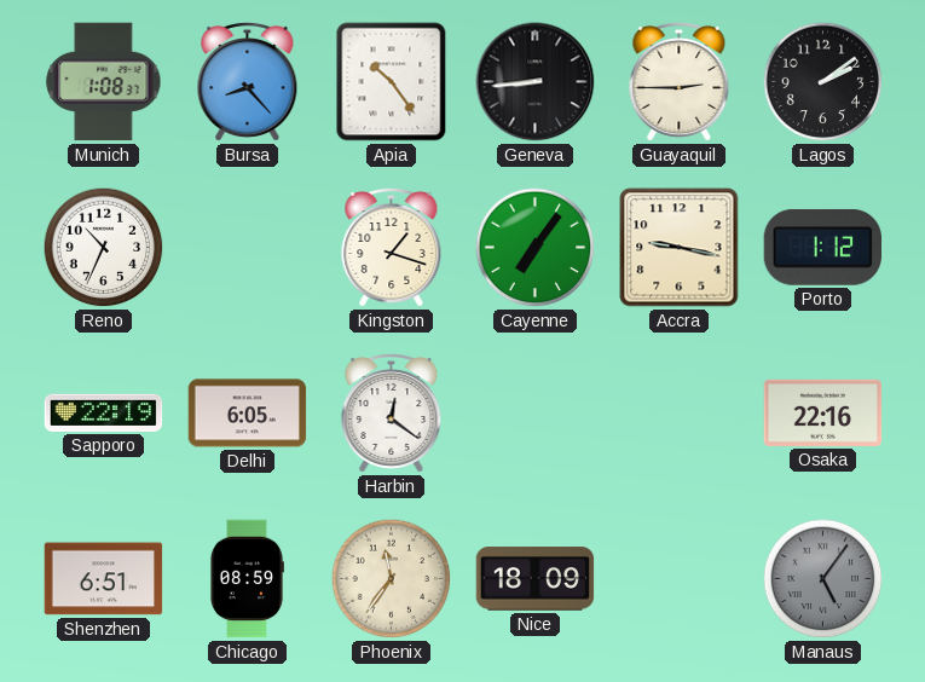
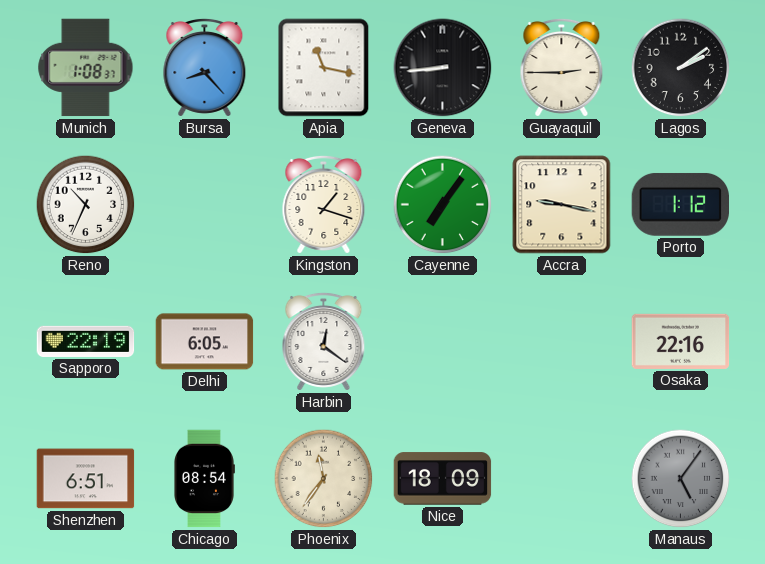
Apia: 10:24 -> 11:17 (324, 68)
Chicago: 08:59 -> 08:54 (204, 479)
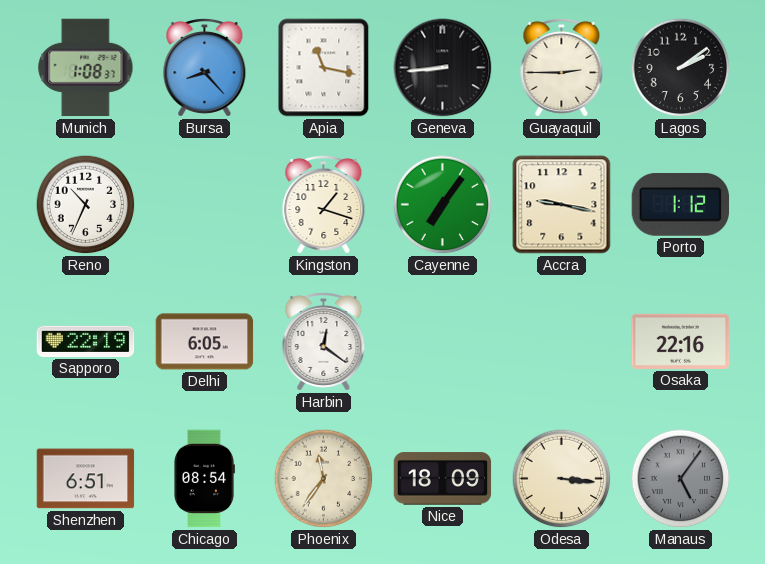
Odesa: none -> 3:16 (562, 479)
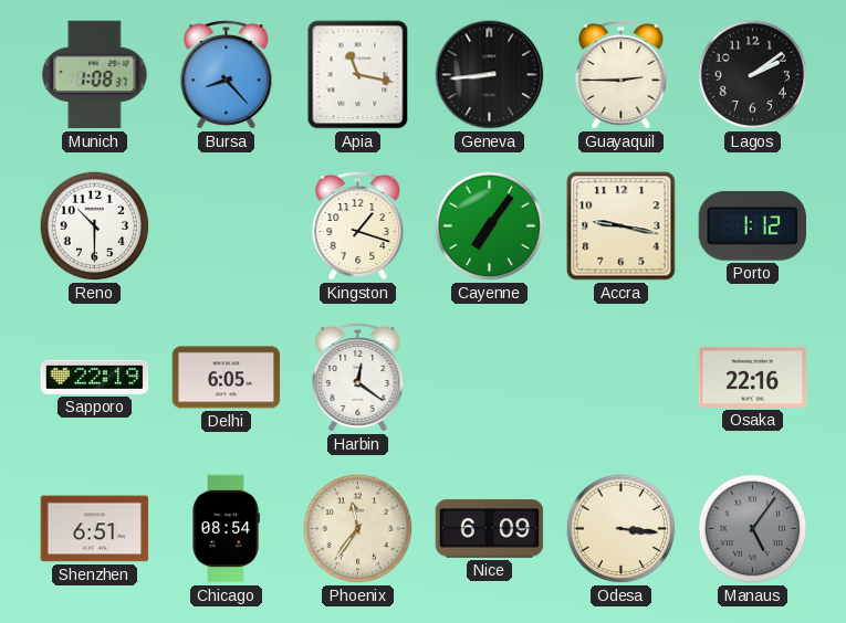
Reno: 10:34 -> 10:30 (95, 226)
Nice: 18:09 -> 6:09 (490, 529)
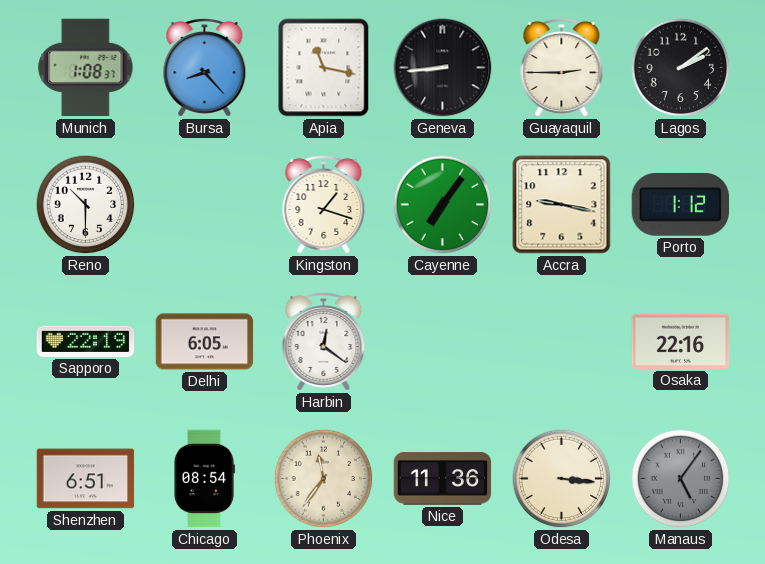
Nice: 6:09 -> 11:36 (443, 479)
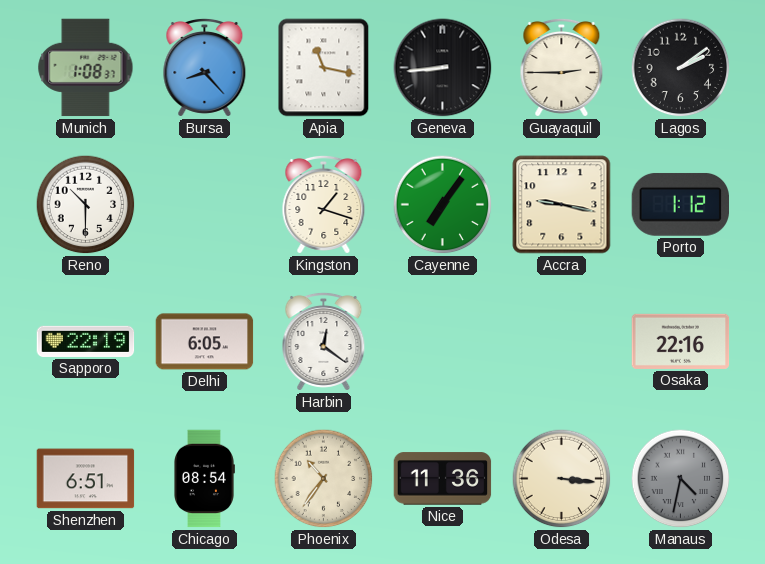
Phoenix: 11:36 -> 10:36 (324, 479)
Manaus: 5:06 -> 4:32 (681, 479)
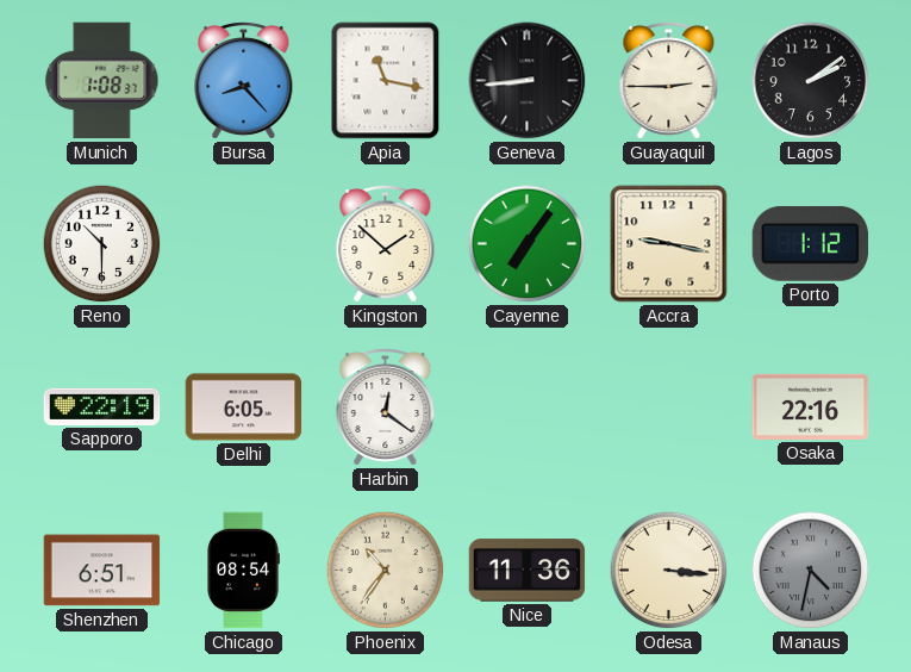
Kingston: 1:18 -> 1:52 (386, 243)
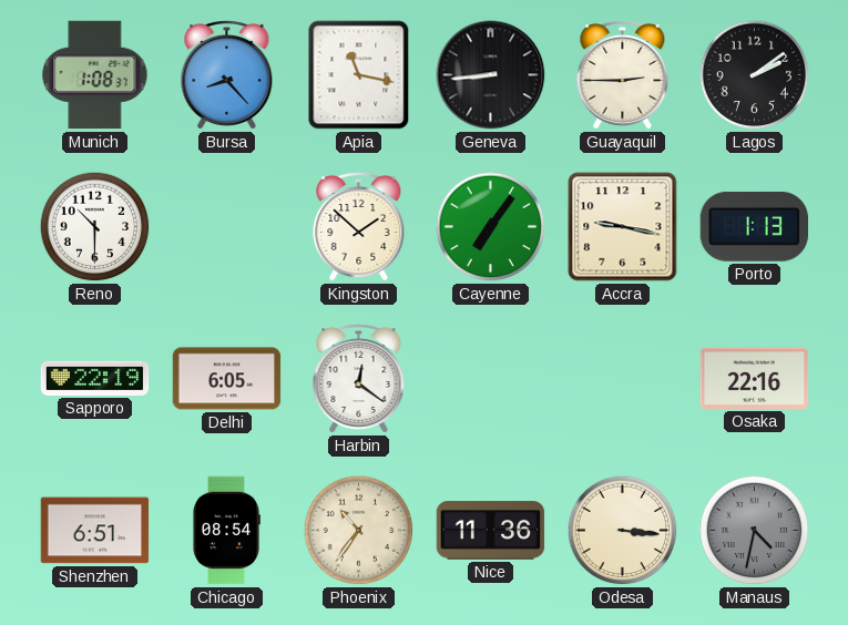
Porto: 1:12 -> 1:13 (754, 226)
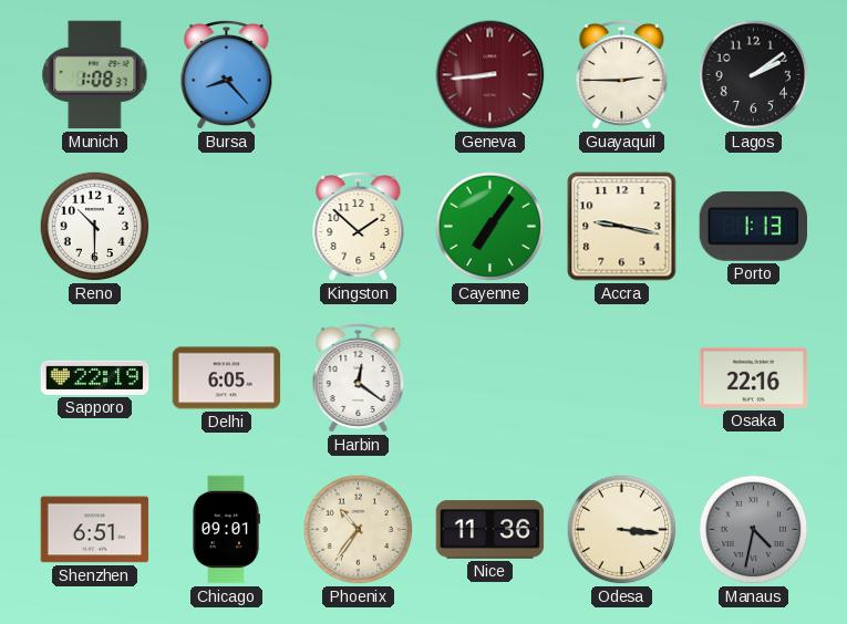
Apia: 11:17 -> none (359, 75)
Geneva dial: black -> burgundy (490, 75)
Chicago: 08:54 -> 09:01 (226, 530)
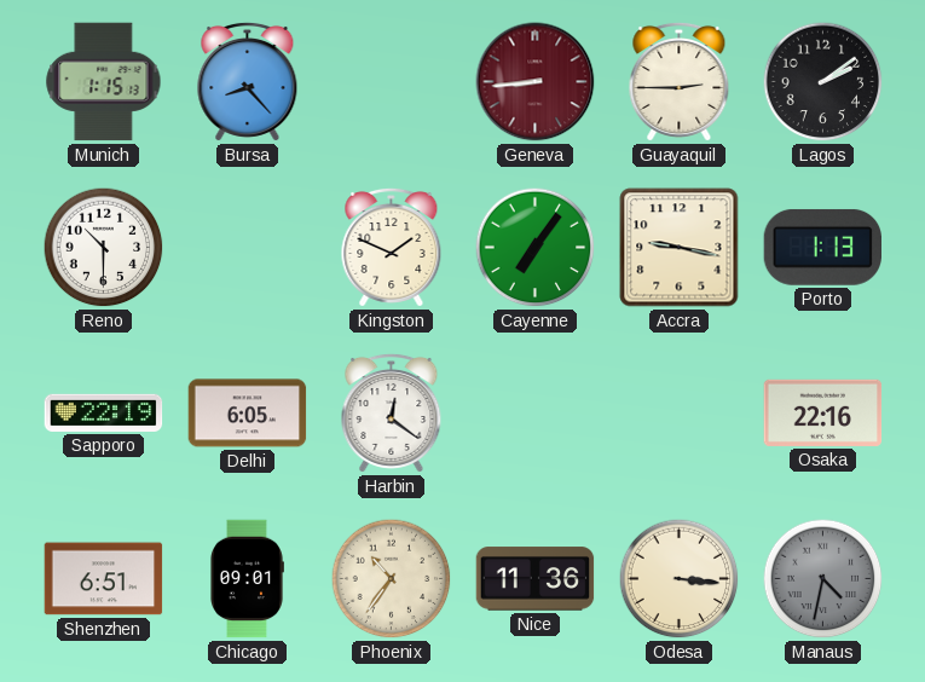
Munich: 1:08 -> 1:15 (104, 82)
Kingston: 1:52 -> 1:49 (392, 247)
